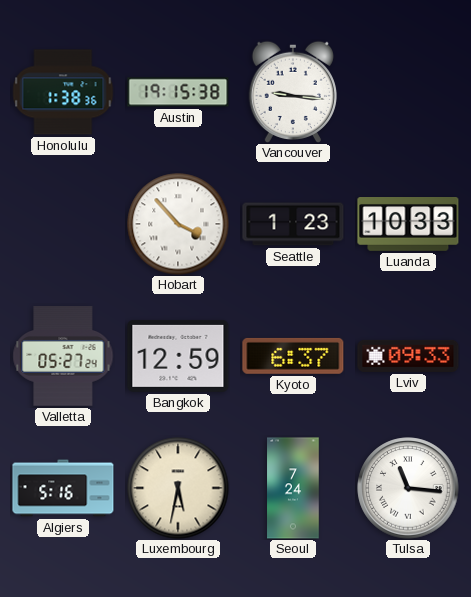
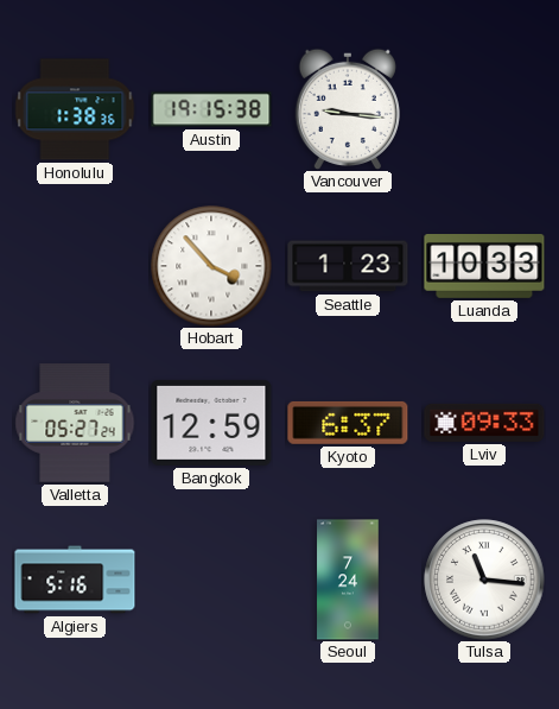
Luxembourg: 5:32 -> none (178, 488)
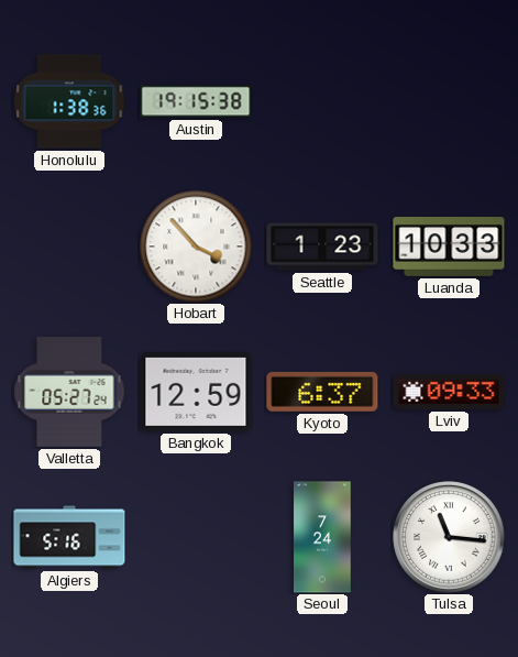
Vancouver: 9:16 -> none (348, 108)
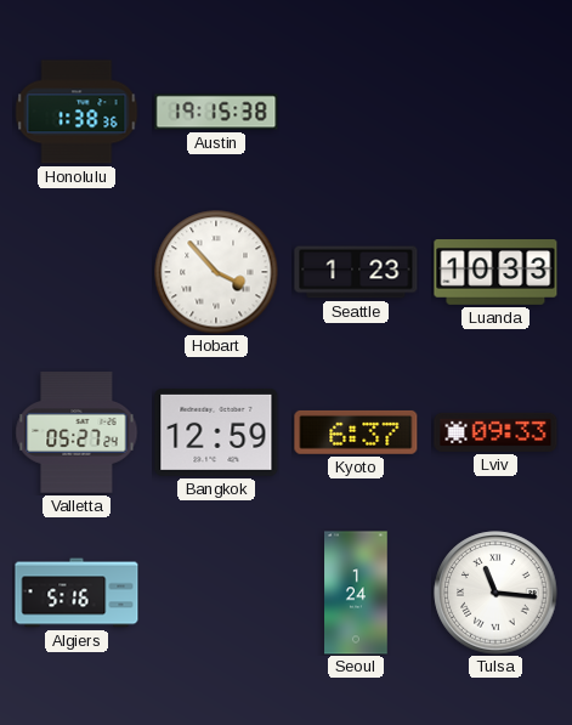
Seoul: 7:24 -> 1:24 (356, 593)
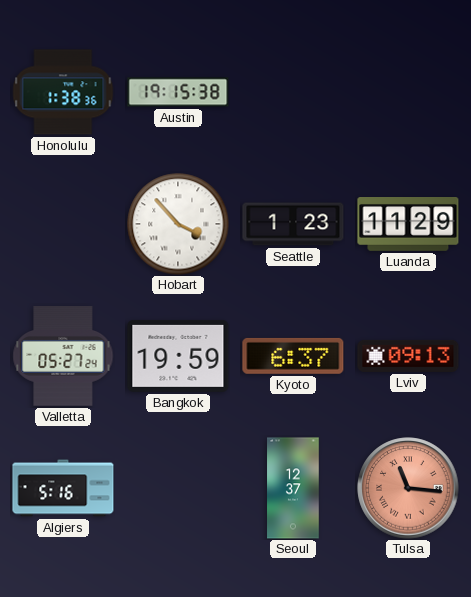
Luanda: 10:33 -> 11:29 (408, 225)
Bangkok: 12:59 -> 19:59 (178, 356)
Lviv: 09:33 -> 09:13 (408, 356)
Seoul: 1:24 -> 12:37 (293, 488)
Tulsa dial: white -> salmon (408, 488)
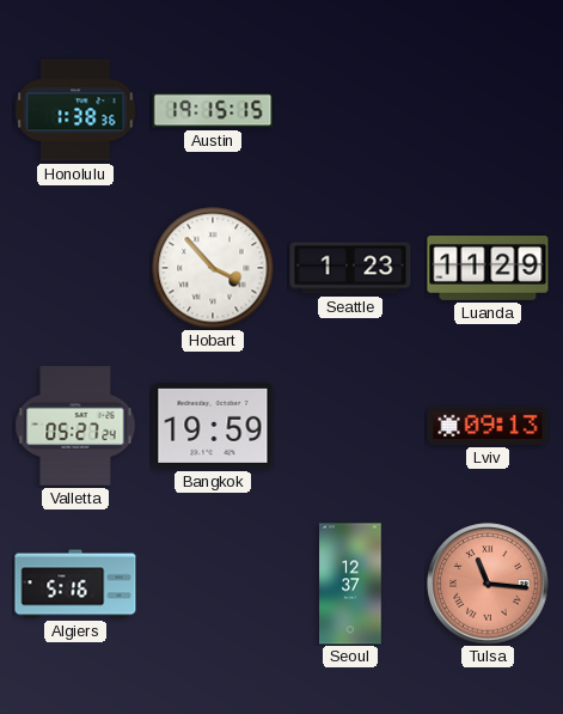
Austin: 19:15:38 -> 19:15:15 (213, 110)
Kyoto: 6:37 -> none (293, 356)
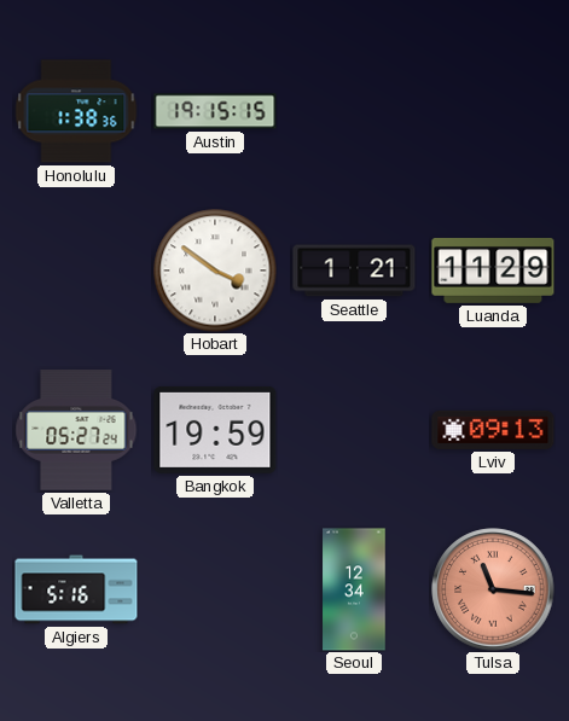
Hobart: 3:53 -> 3:51 (215, 271)
Seattle: 1:23 -> 1:21 (354, 271)
Seoul: 12:37 -> 12:34 (354, 589)
